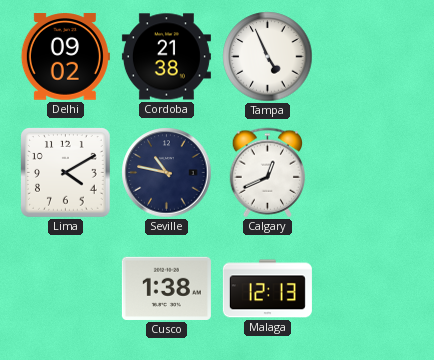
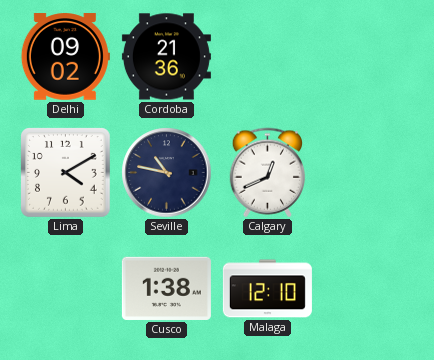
Cordoba: 21:38 -> 21:36 (166, 57)
Tampa: 4:56 -> none (268, 57)
Malaga: 12:13 -> 12:10 (267, 289)
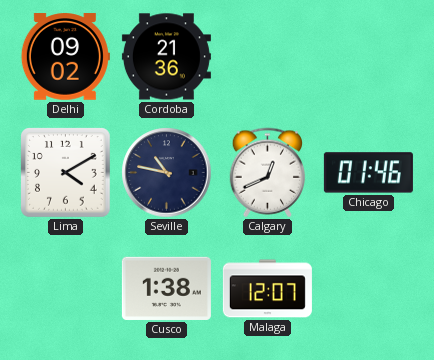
Chicago: none -> 01:46 (368, 173)
Malaga: 12:10 -> 12:07 (267, 289)
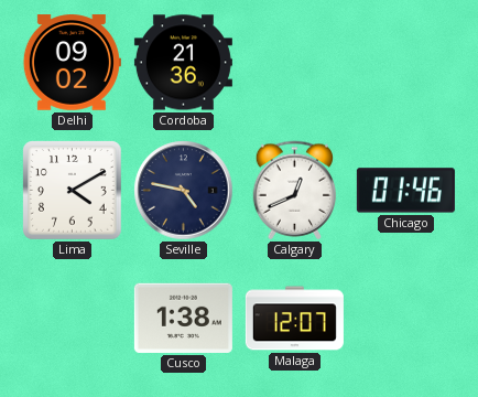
Seville: 10:47 -> 4:47 (184, 191)
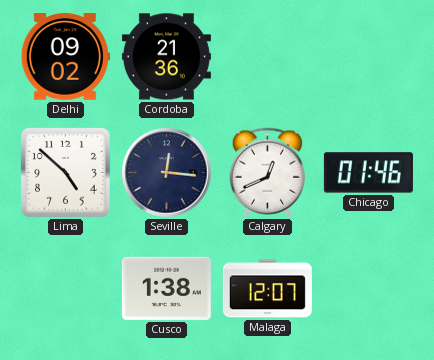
Lima: 4:10 -> 4:52 (66, 173)
Seville: 4:47 -> 12:16 (167, 173)
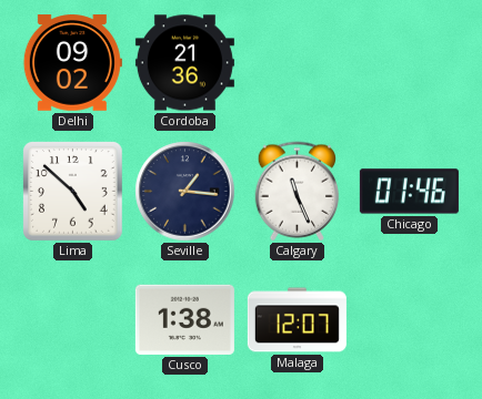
Seville: 12:16 -> 1:16 (185, 192)
Calgary: 12:41 -> 11:26 (298, 192)
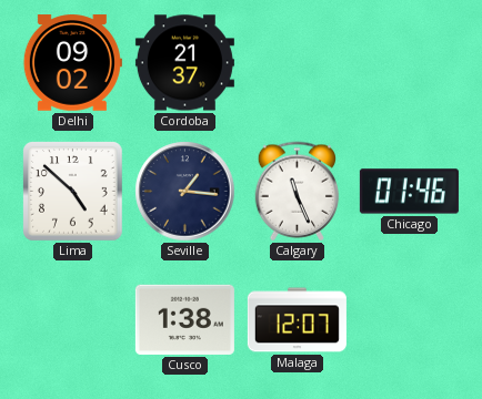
Cordoba: 21:36 -> 21:37 (184, 63)
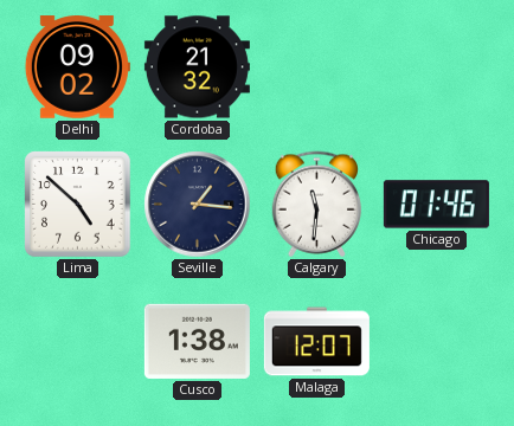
Cordoba: 21:37 -> 21:32 (197, 67)
Calgary: 11:26 -> 11:31 (317, 205)
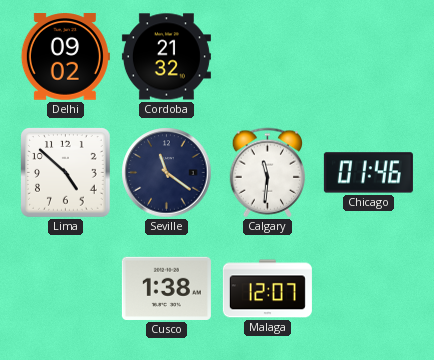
Seville: 1:16 -> 11:21 (167, 173)
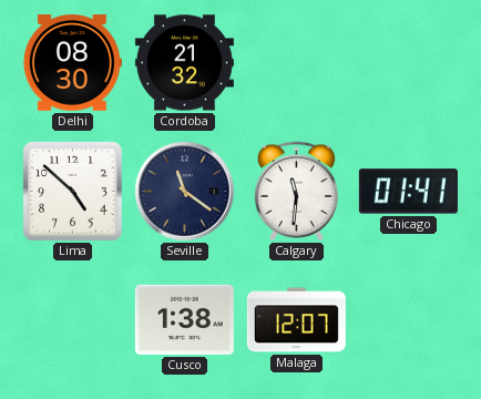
Delhi: 09:02 -> 08:30 (72, 63)
Chicago: 01:46 -> 01:41 (408, 192)
